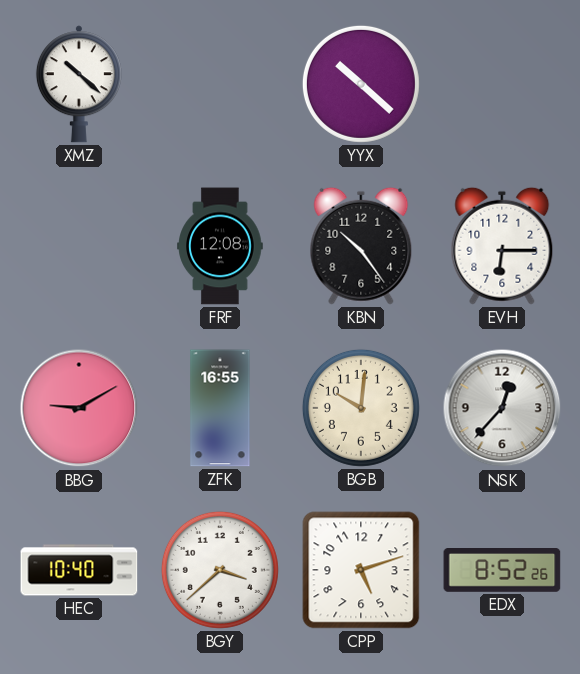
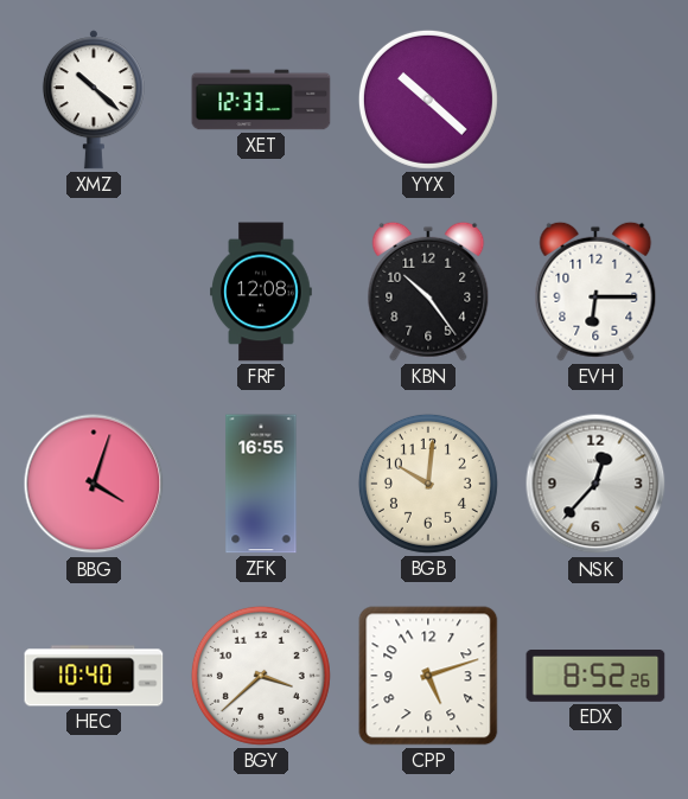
XET: none -> 12:33 (261, 100)
BBG: 9:10 -> 4:03 (94, 484)
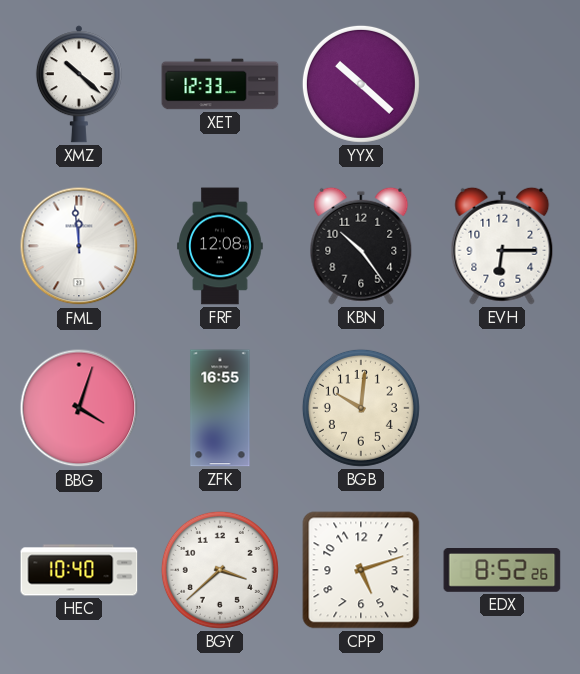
FML: none -> 11:59 (79, 246)
NSK: 12:37 -> none (595, 484)
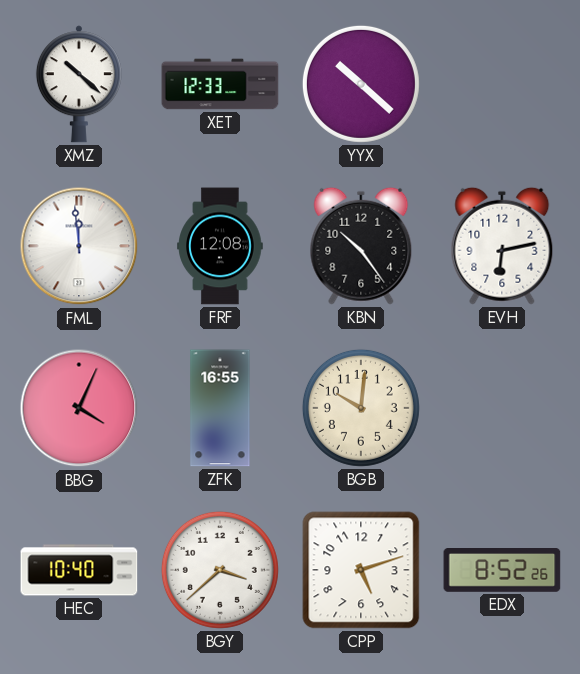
EVH: 6:15 -> 6:13 (502, 246)
BBG: 4:03 -> 4:04 (79, 408)
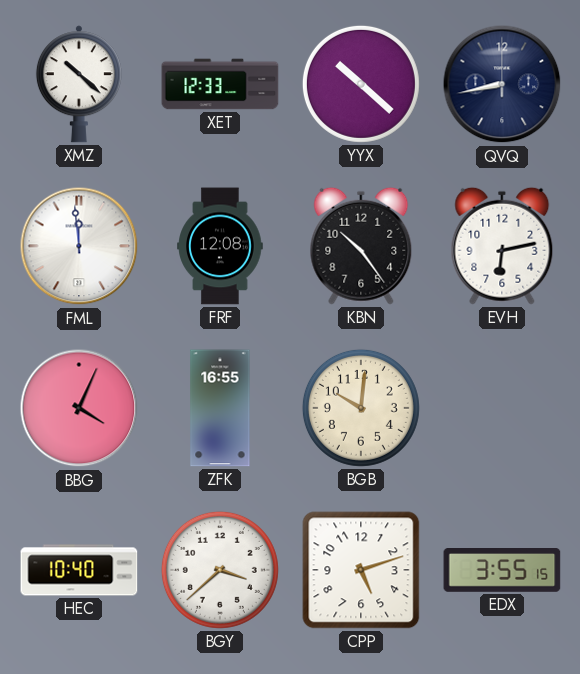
QVQ: none -> 8:43 (502, 84)
EDX: 8:52 -> 3:55 (502, 571)
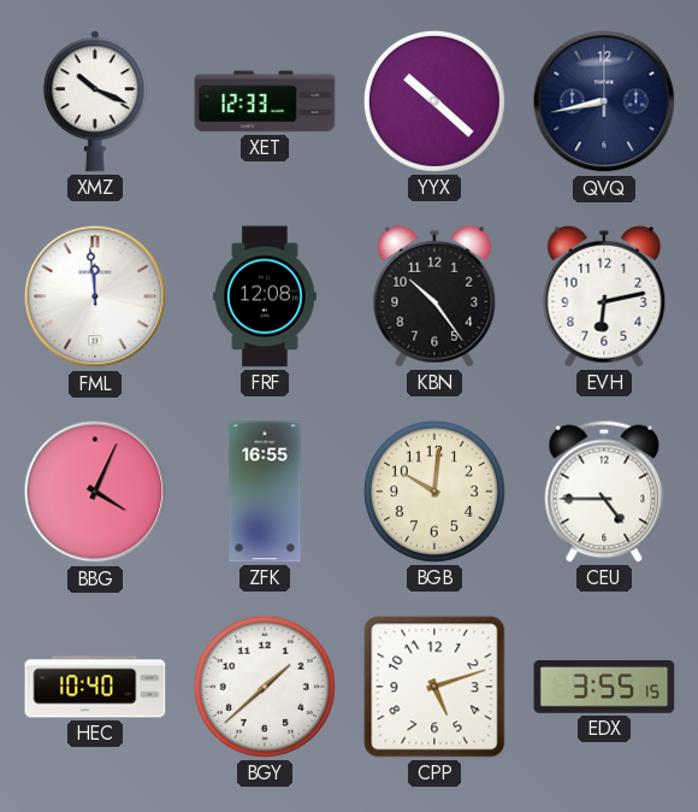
XMZ: 10:22 -> 10:19 (95, 101)
CEU: none -> 4:45 (604, 492)
BGY: 3:38 -> 1:38 (265, 687)
